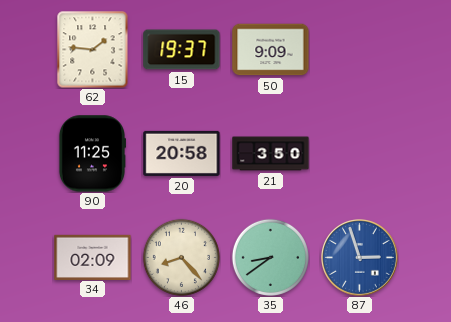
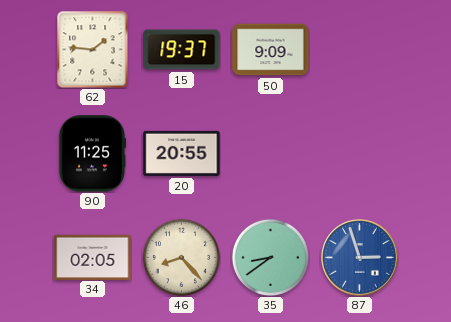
20: 20:58 -> 20:55 (182, 153)
21: 3:50 -> none (271, 154)
34: 02:09 -> 02:05 (93, 257)
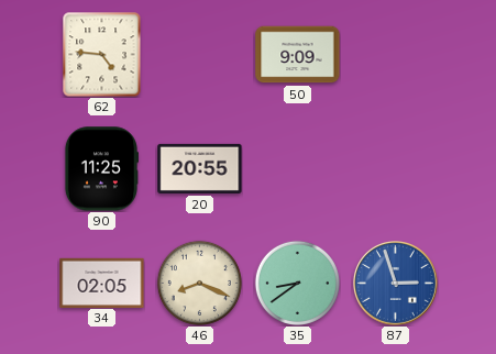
62: 1:46 -> 4:46 (102, 54)
15: 19:37 -> none (182, 50)
46: 8:23 -> 8:19 (199, 283)
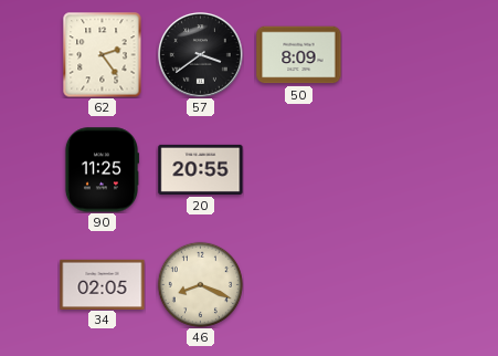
62: 4:46 -> 2:24 (103, 54)
57: none -> 3:39 (201, 55)
50: 9:09 -> 8:09 (299, 55)
35: 8:39 -> none (297, 283)
87: 2:57 -> none (396, 284)
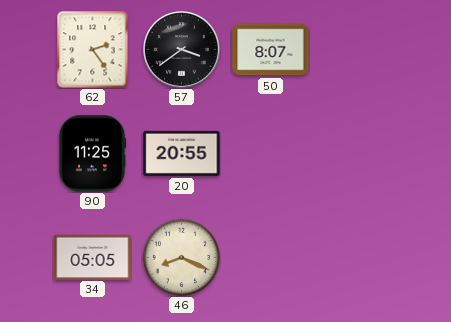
50: 8:09 -> 8:07 (271, 50)
34: 02:05 -> 05:05 (93, 257)
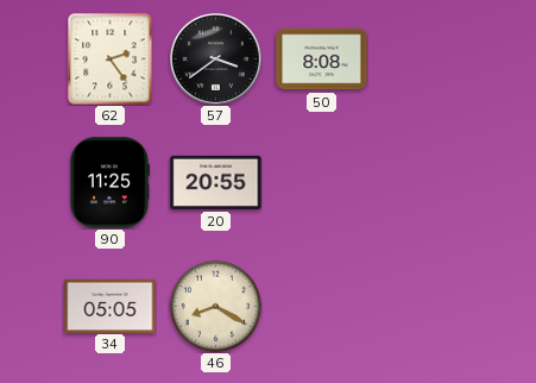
50: 8:07 -> 8:08 (322, 59)
46: 8:19 -> 8:20 (215, 306)
